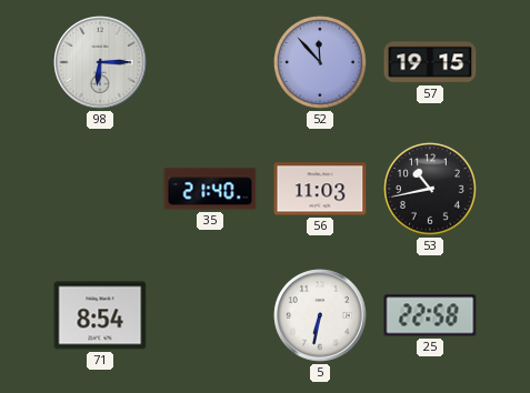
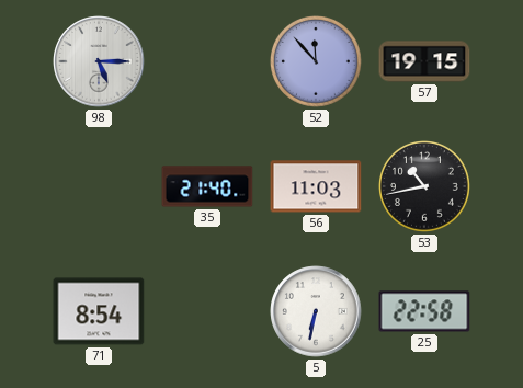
98: 6:15 -> 5:15 (99, 61)
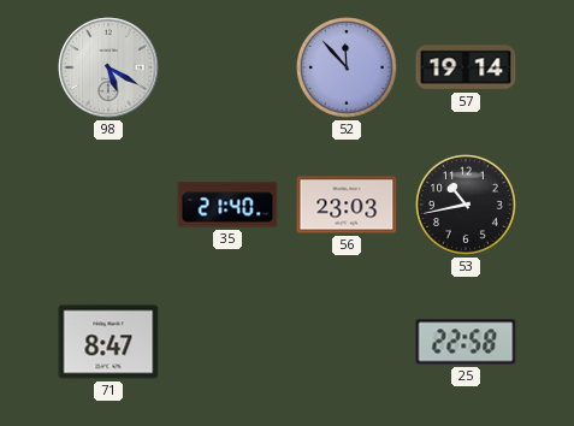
98: 5:15 -> 5:20 (108, 67)
57: 19:15 -> 19:14 (466, 67)
56: 11:03 -> 23:03 (347, 205)
71: 8:54 -> 8:47 (108, 342)
5: 6:32 -> none (316, 311)
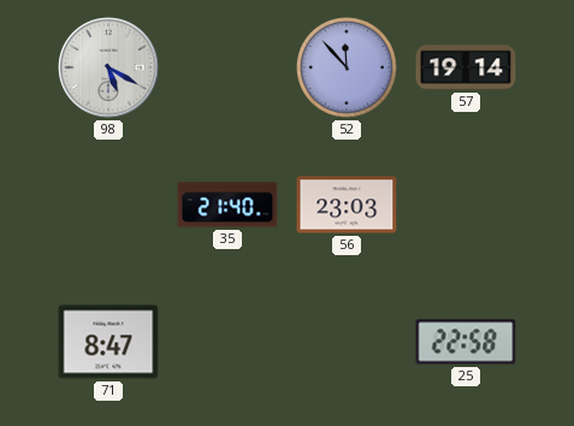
53: 10:43 -> none (467, 206)
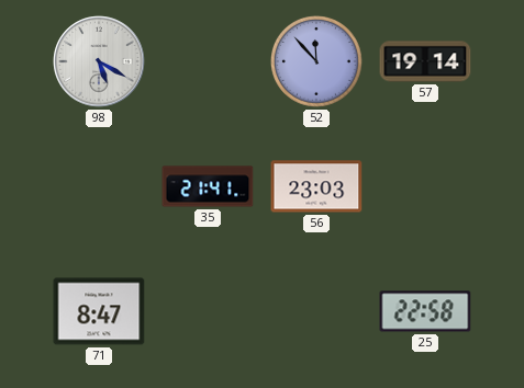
35: 21:40 -> 21:41 (208, 186)
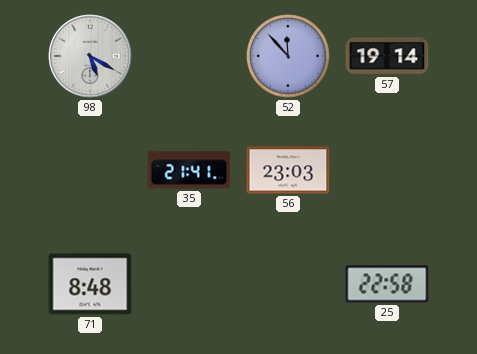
71: 8:47 -> 8:48 (90, 284)
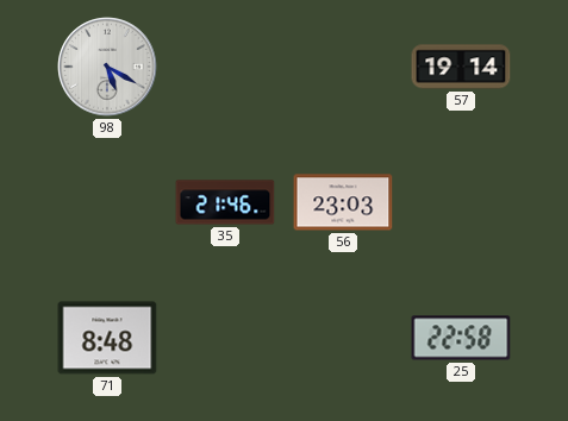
52: 11:53 -> none (289, 57)
35: 21:41 -> 21:46 (225, 202)
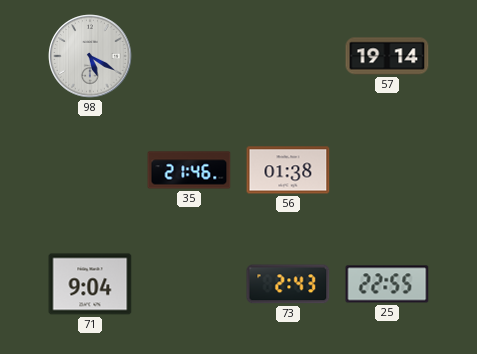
56: 23:03 -> 01:38 (288, 170)
71: 8:48 -> 9:04 (90, 284)
73: none -> 2:43 (288, 284)
25: 22:58 -> 22:55 (387, 284)
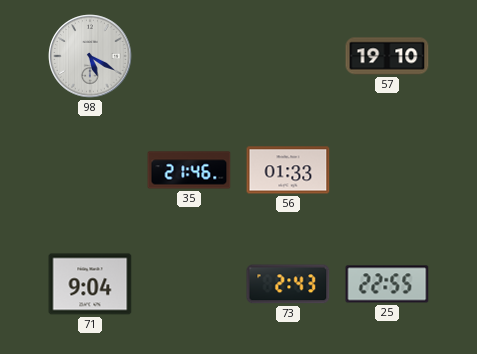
57: 19:14 -> 19:10 (387, 56)
56: 01:38 -> 01:33 (288, 170)
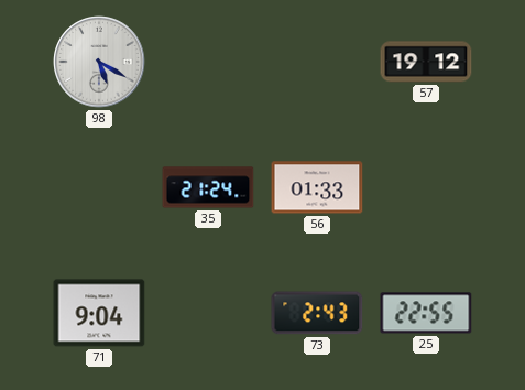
57: 19:10 -> 19:12 (426, 62)
35: 21:46 -> 21:24 (208, 187)
